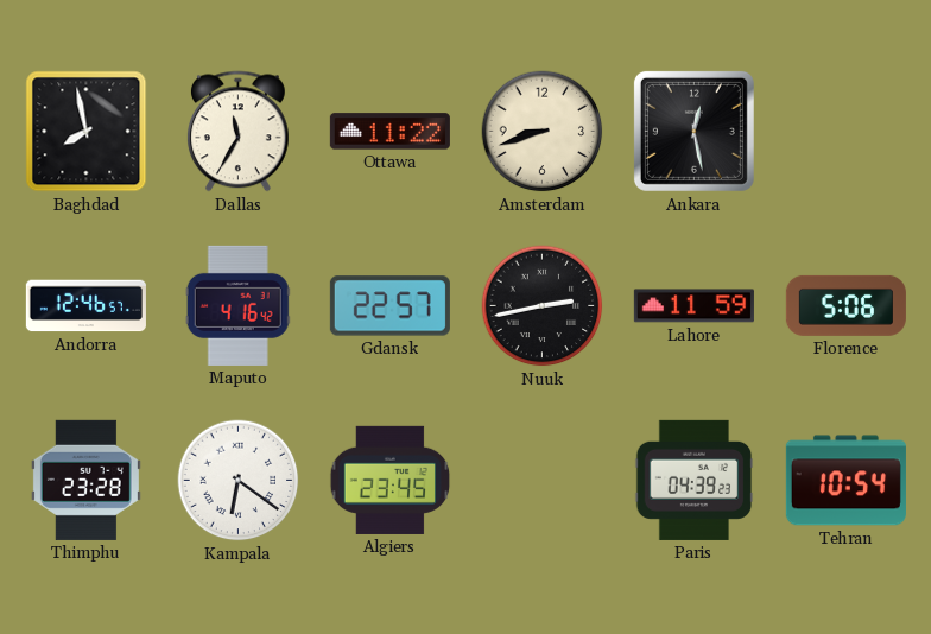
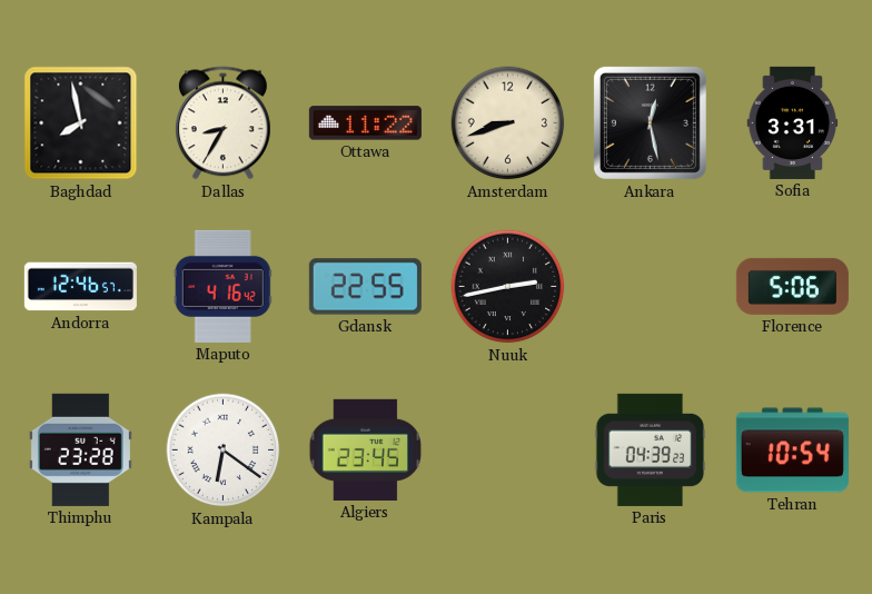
Dallas: 11:35 -> 8:35 (222, 123)
Sofia: none -> 3:31 (793, 122)
Gdansk: 22:57 -> 22:55 (365, 287)
Lahore: 11:59 -> none (693, 306)
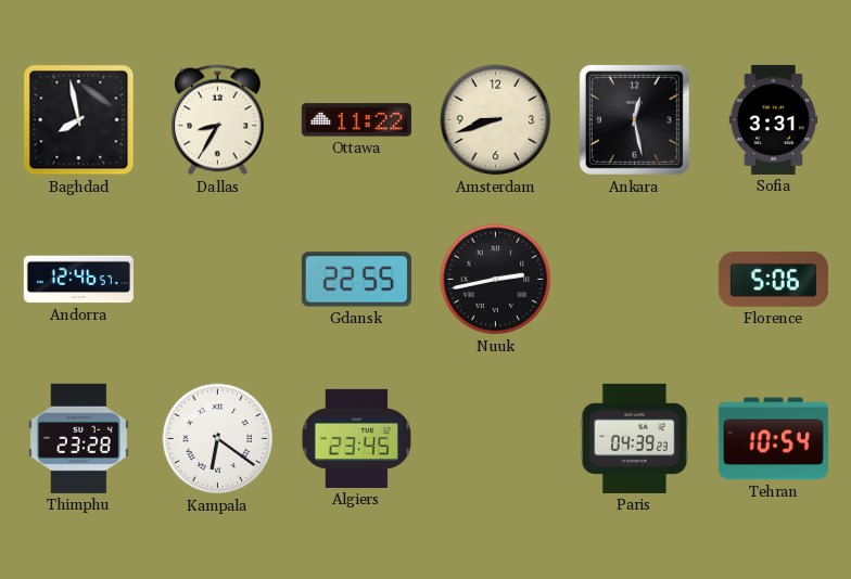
Maputo: 4:16 -> none (222, 286)
